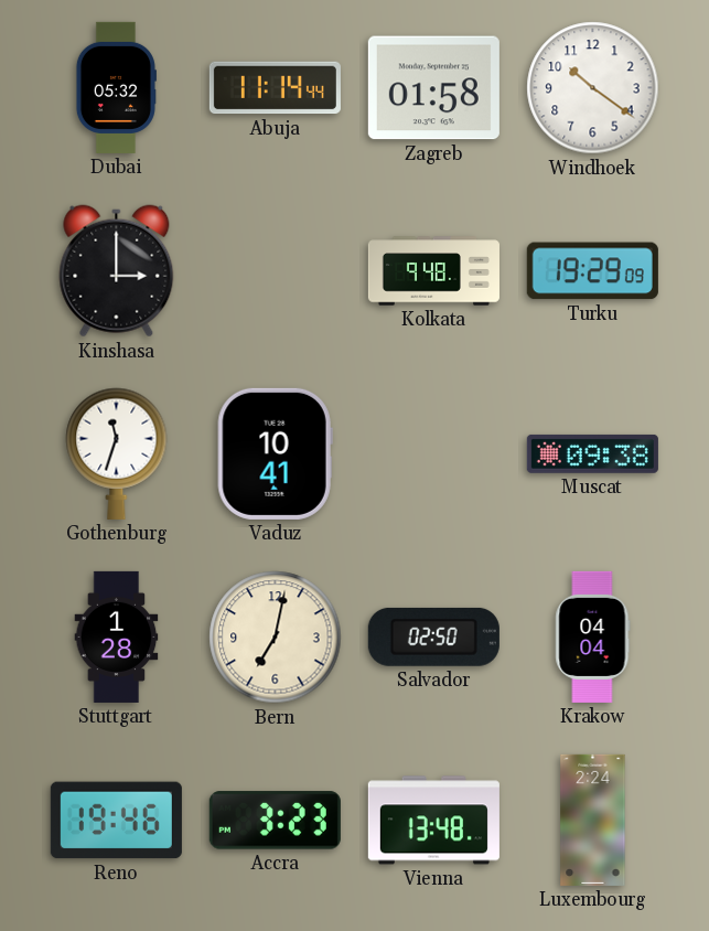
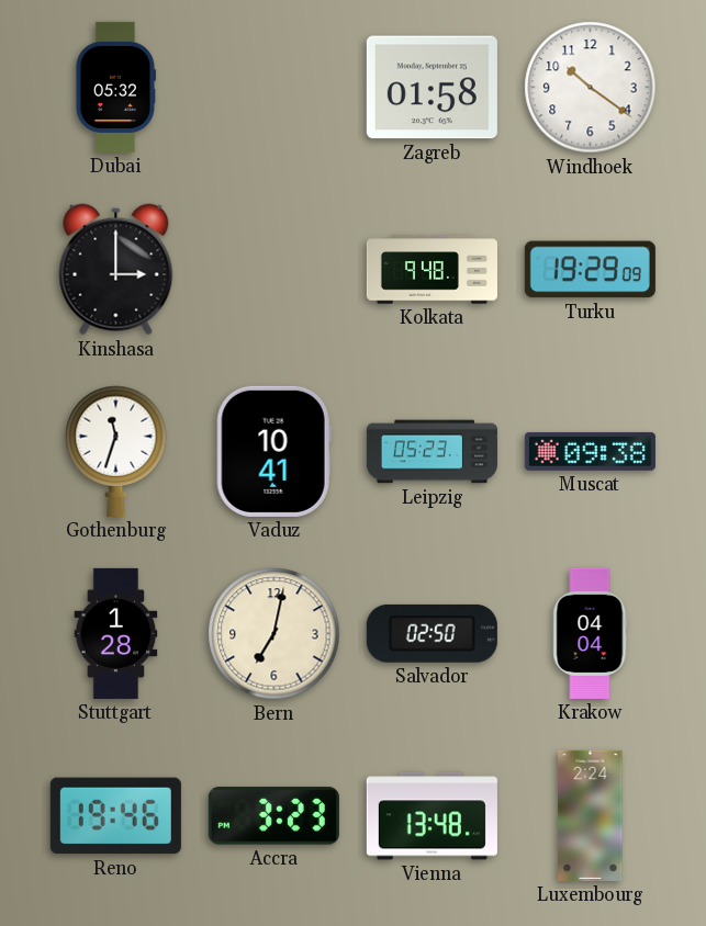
Abuja: 11:14 -> none (275, 88)
Leipzig: none -> 05:23 (432, 452)
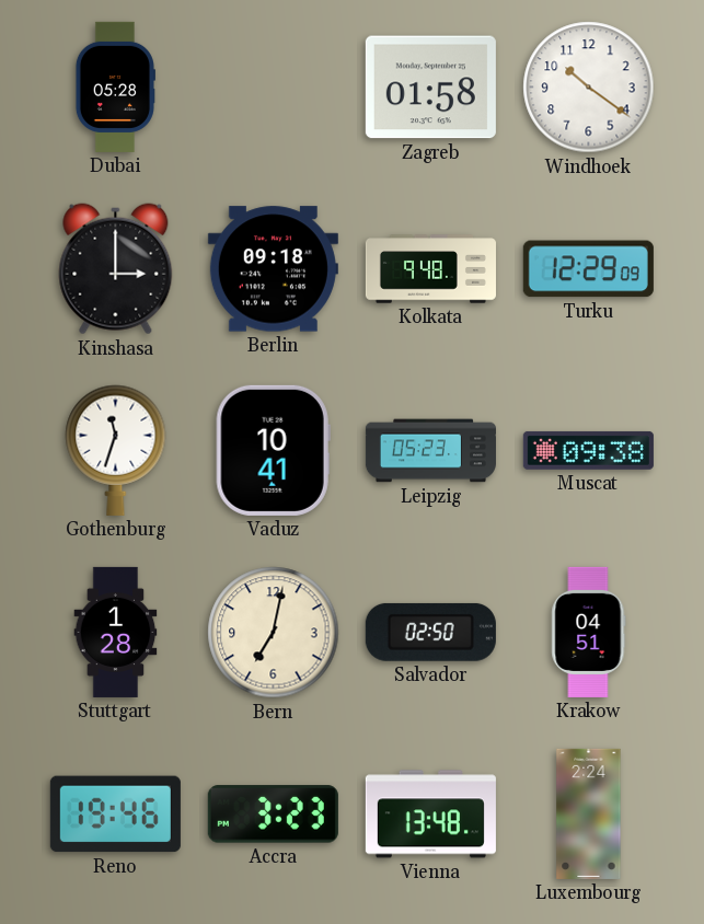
Dubai: 05:32 -> 05:28 (115, 86)
Berlin: none -> 09:18 (273, 269)
Turku: 19:29 -> 12:29 (588, 269)
Krakow: 04:04 -> 04:51 (589, 632)
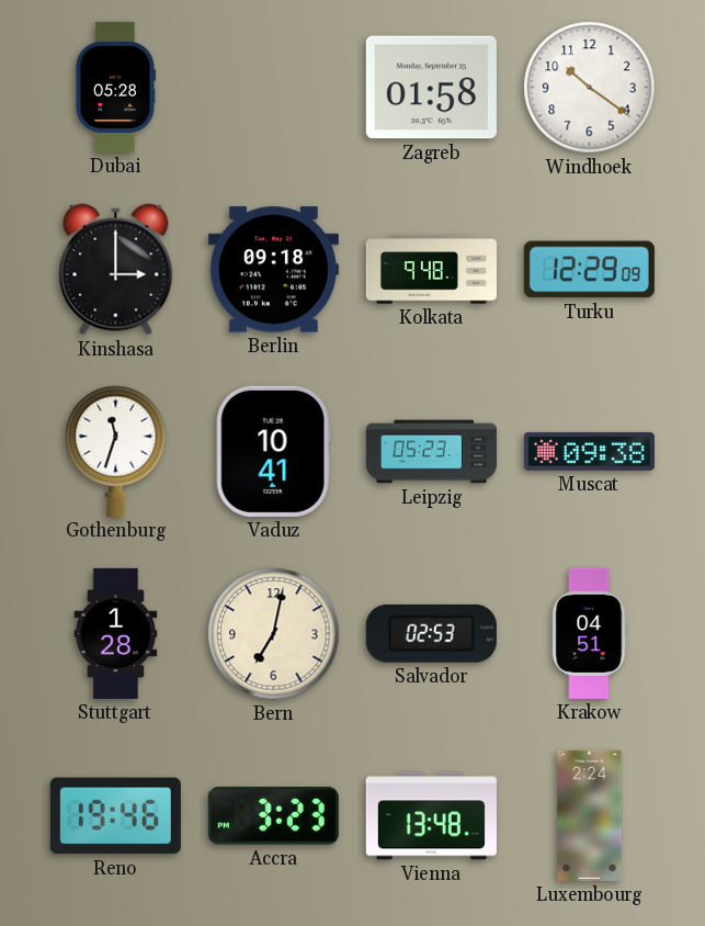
Salvador: 02:50 -> 02:53 (431, 633)
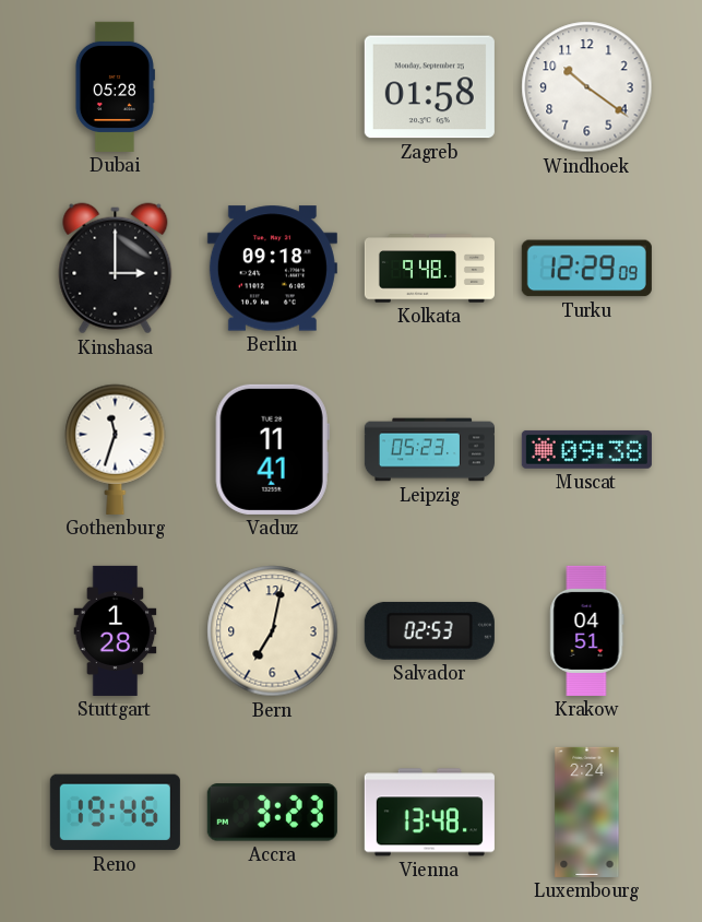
Vaduz: 10:41 -> 11:41 (272, 449)
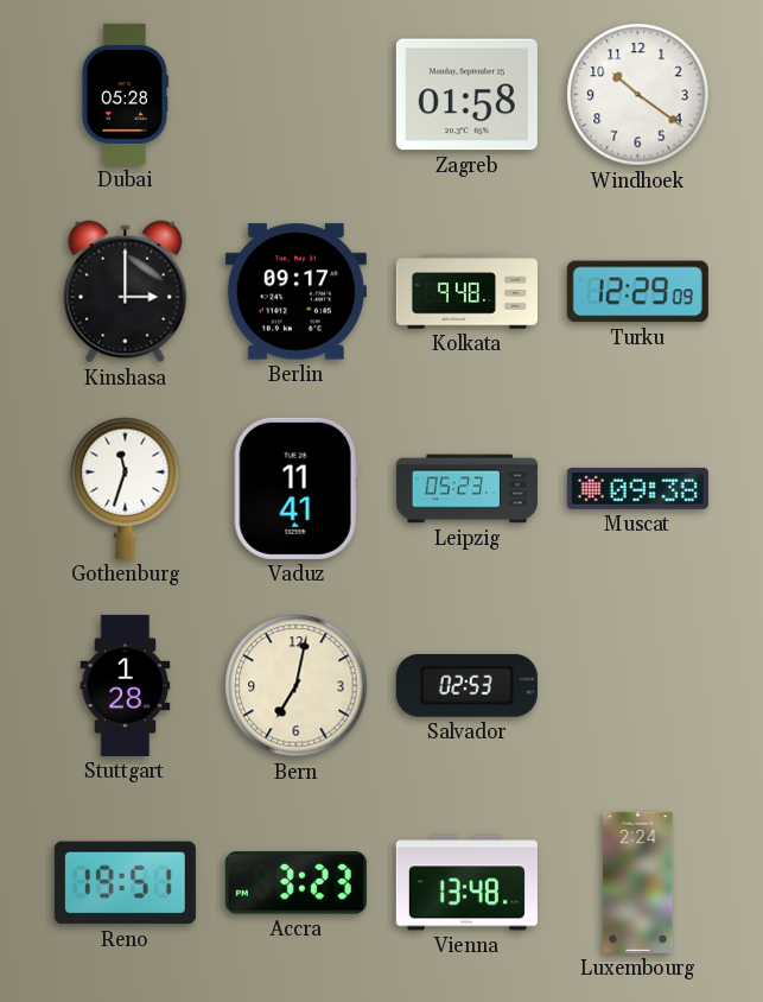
Berlin: 09:18 -> 09:17 (295, 292)
Krakow: 04:51 -> none (587, 630)
Reno: 19:46 -> 19:51 (125, 883)
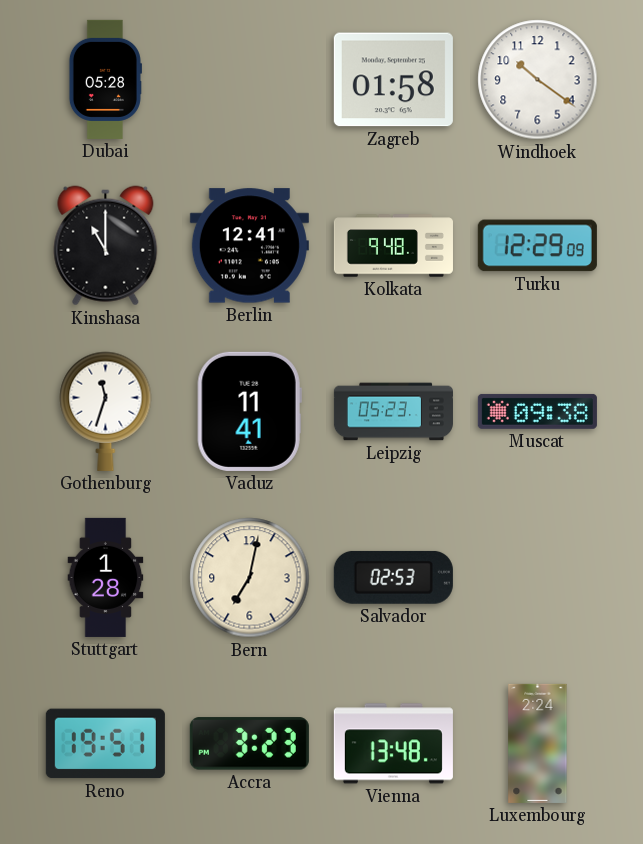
Kinshasa: 3:00 -> 11:00 (106, 246)
Berlin: 09:17 -> 12:41 (249, 246)
